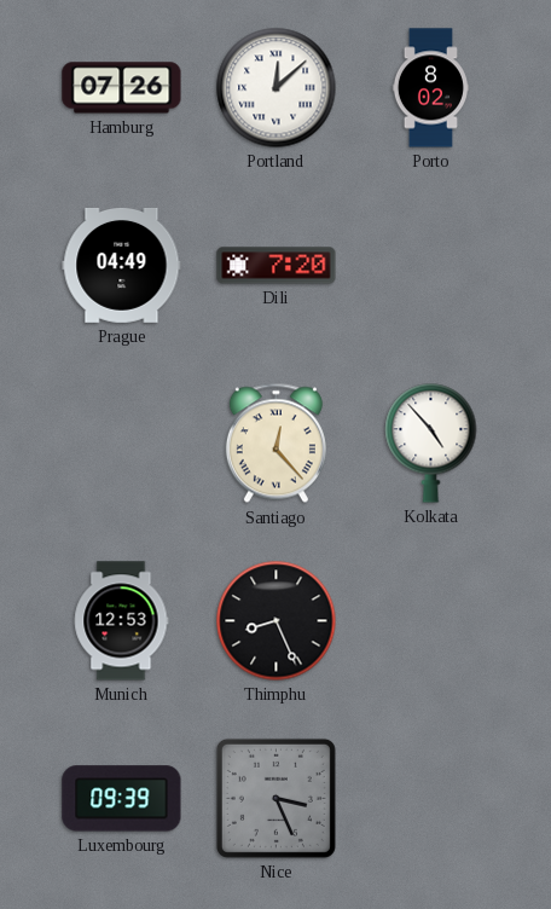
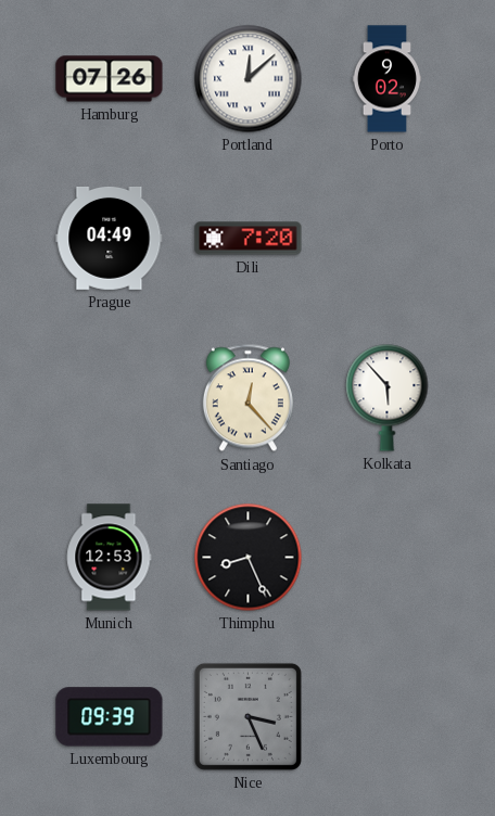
Porto: 8:02 -> 9:02 (386, 79)
Kolkata: 4:53 -> 5:53 (388, 398)
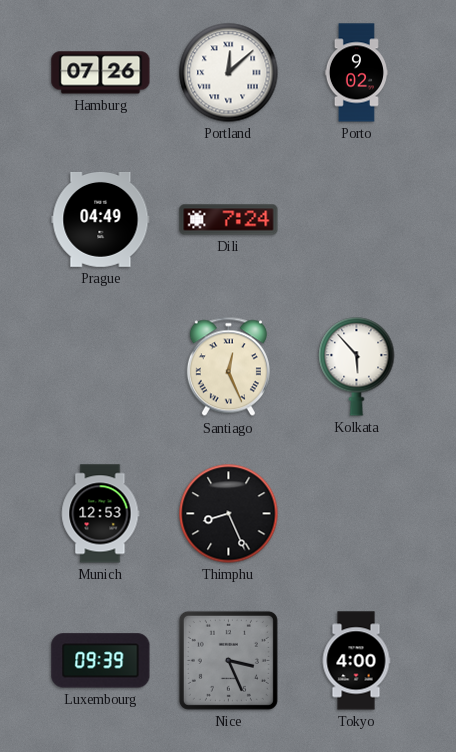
Dili: 7:20 -> 7:24 (229, 220)
Santiago: 12:23 -> 12:26 (228, 367)
Tokyo: none -> 4:00 (356, 661)
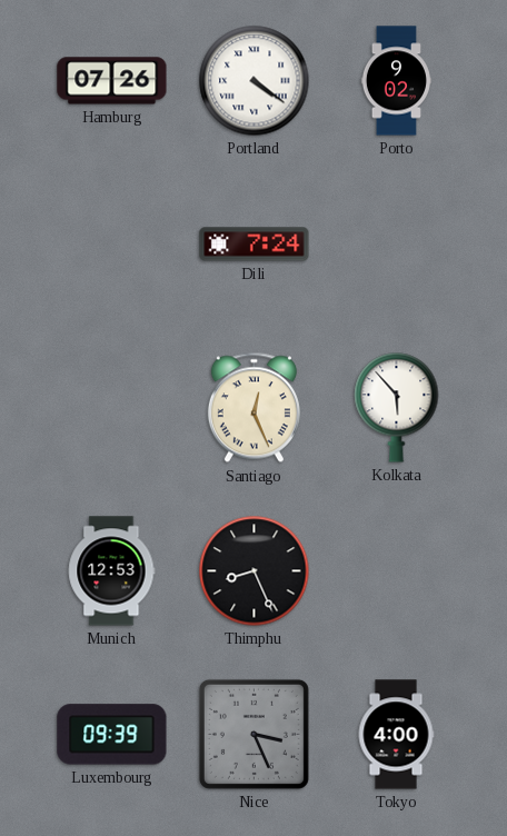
Portland: 12:08 -> 4:21 (255, 81)
Prague: 04:49 -> none (101, 219)
